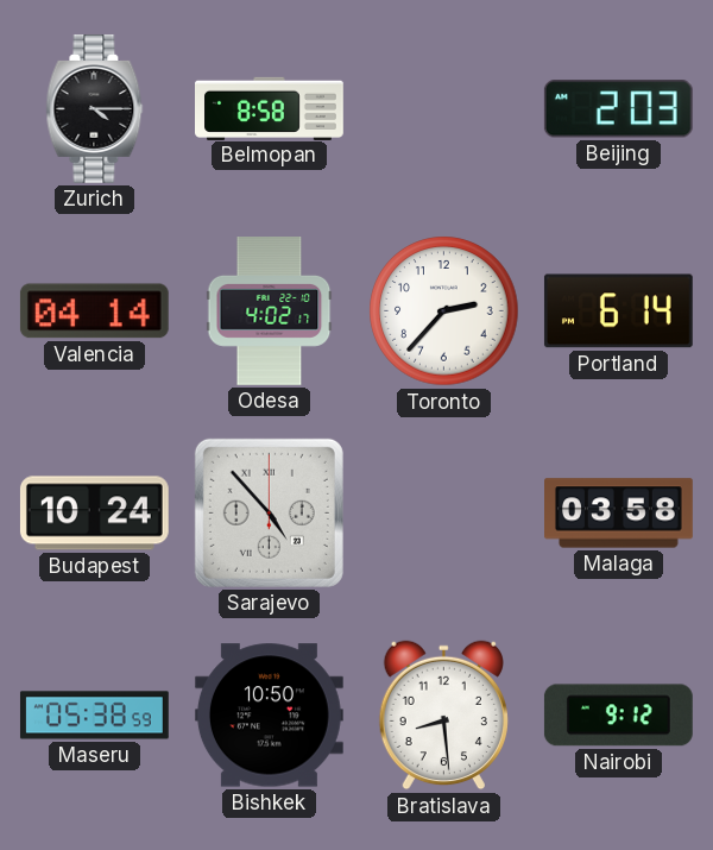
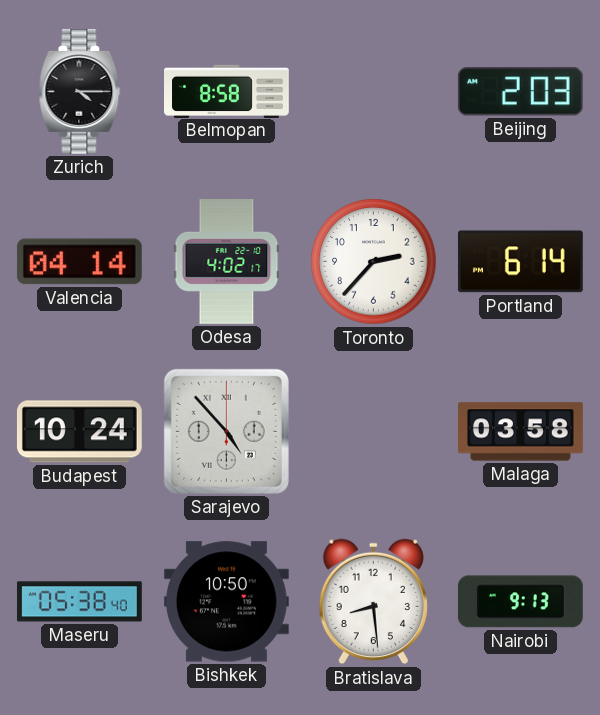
Maseru: 05:38:59 -> 05:38:40 (79, 602)
Nairobi: 9:12 -> 9:13 (520, 602)
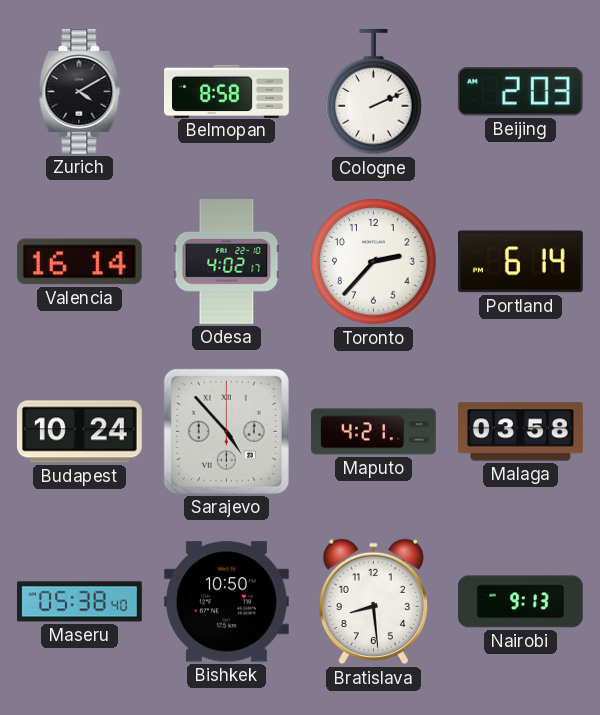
Zurich: 4:15 -> 4:10 (80, 91)
Cologne: none -> 2:11 (374, 92)
Valencia: 04:14 -> 16:14 (79, 262)
Maputo: none -> 4:21 (374, 432)
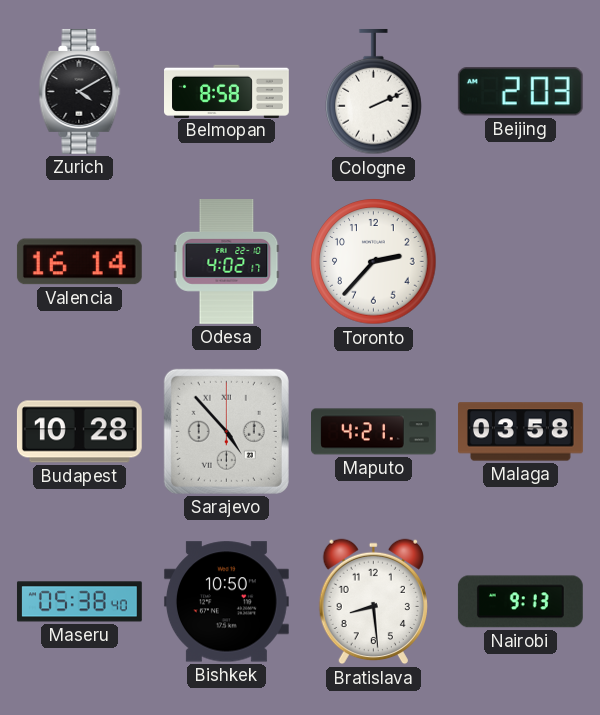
Portland: 6:14 -> none (520, 262)
Budapest: 10:24 -> 10:28 (79, 432)
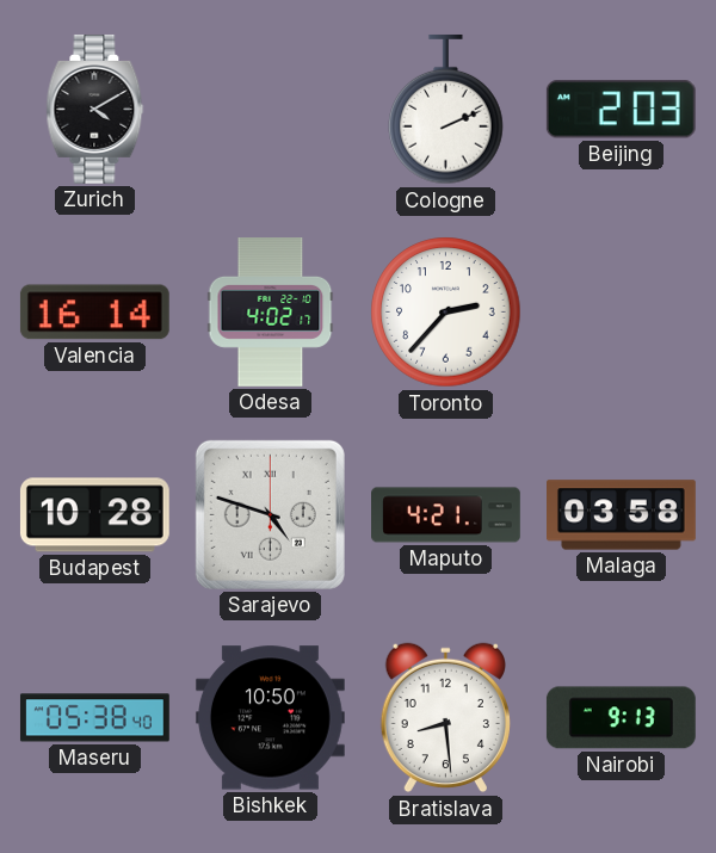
Belmopan: 8:58 -> none (227, 91)
Sarajevo: 4:53 -> 4:48 (270, 514)
